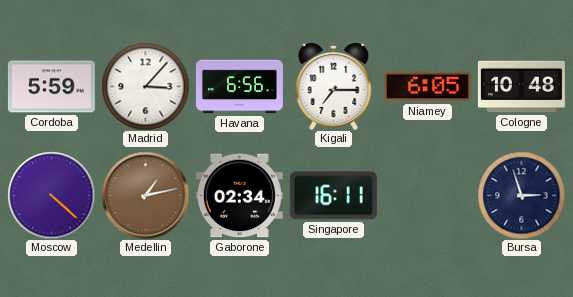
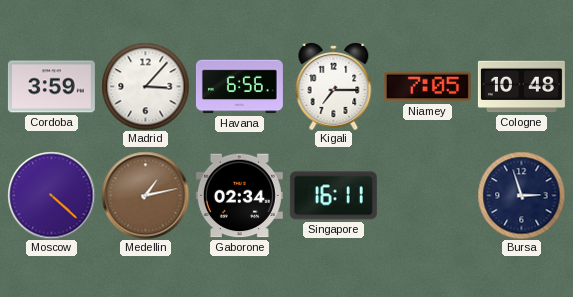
Cordoba: 5:59 -> 3:59 (51, 87)
Niamey: 6:05 -> 7:05 (427, 87)
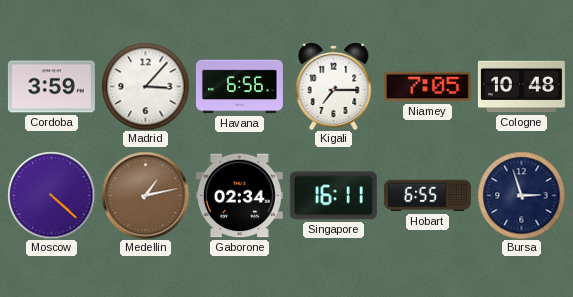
Hobart: none -> 6:55 (427, 196)
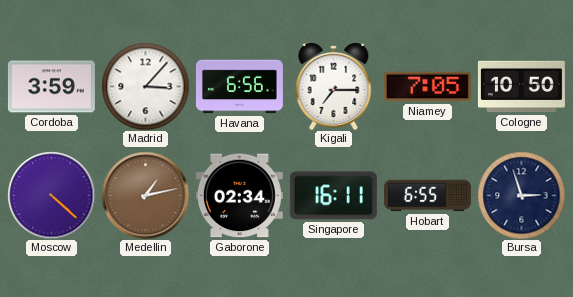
Cologne: 10:48 -> 10:50 (521, 87)
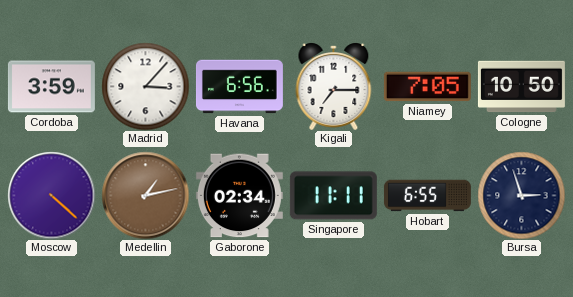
Singapore: 16:11 -> 11:11 (333, 196)
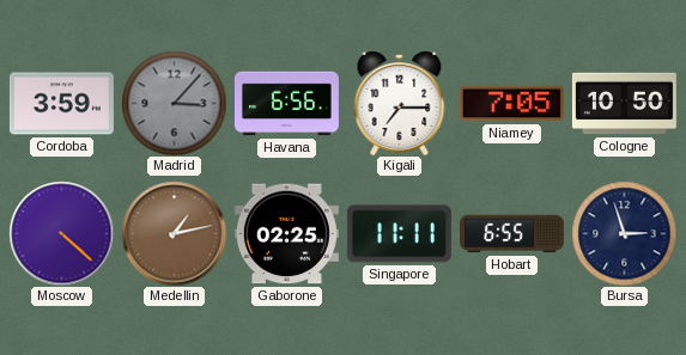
Madrid dial: white -> grey (174, 103)
Gaborone: 02:34 -> 02:25 (286, 234)
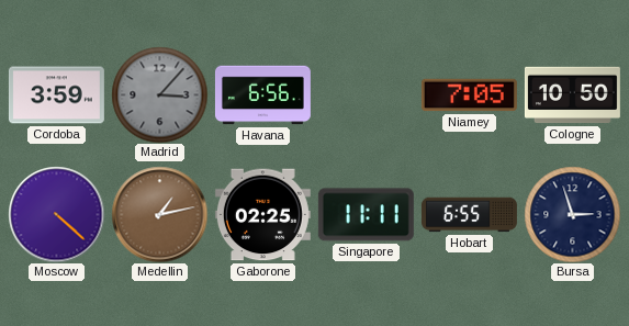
Kigali: 7:15 -> none (400, 104)
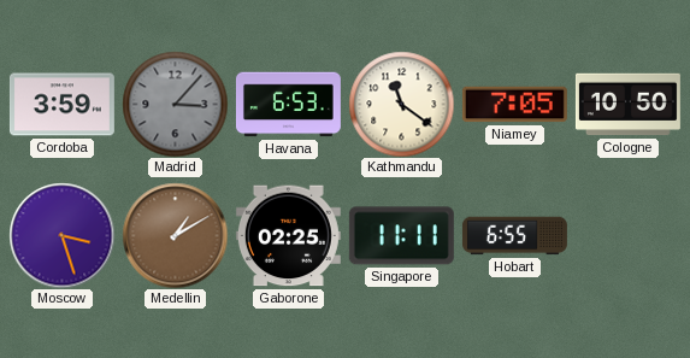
Havana: 6:56 -> 6:53 (288, 105)
Kathmandu: none -> 11:21 (401, 104)
Moscow: 4:22 -> 3:27 (61, 235)
Medellin: 1:13 -> 1:10 (175, 235)
Bursa: 2:57 -> none (572, 214)
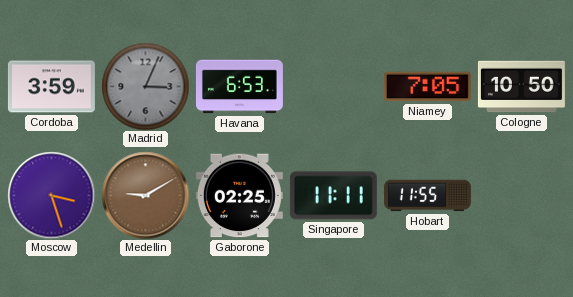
Madrid: 3:07 -> 3:04 (145, 86)
Kathmandu: 11:21 -> none (401, 104)
Medellin: 1:10 -> 9:10 (145, 195)
Hobart: 6:55 -> 11:55 (427, 196)
